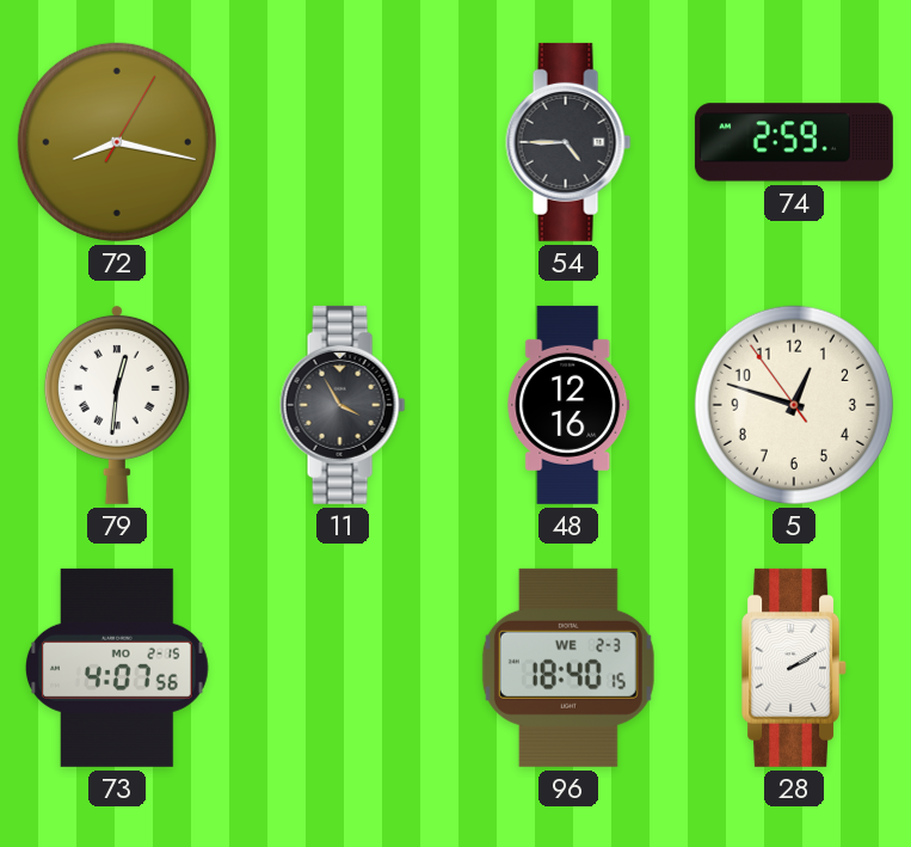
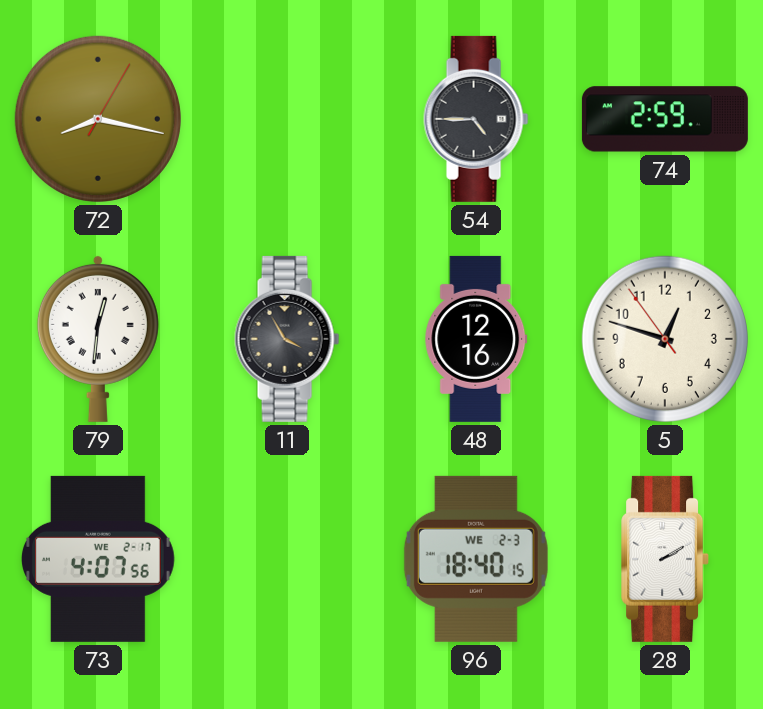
73 date: MO 2-15 -> WE 2-17 (98, 559)
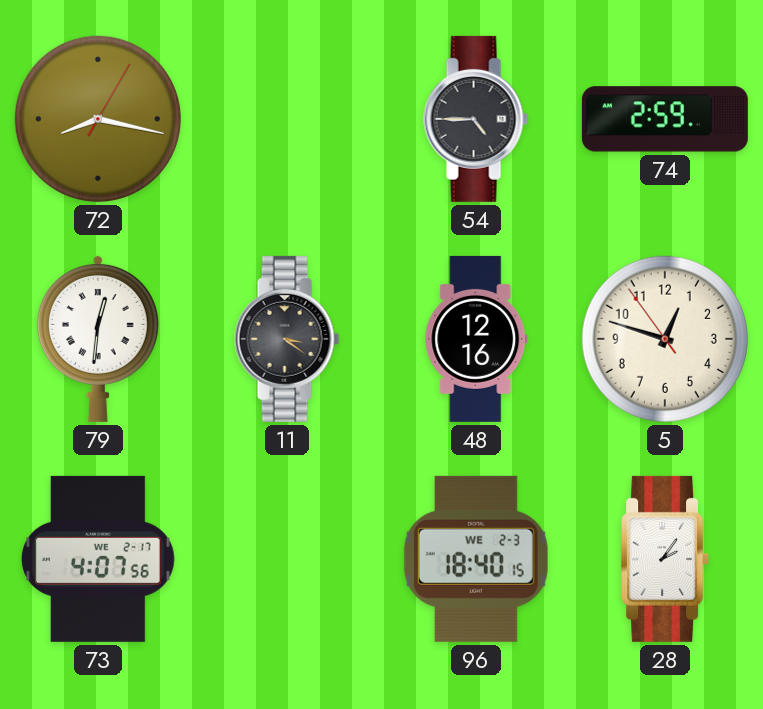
11: 3:55 -> 3:21 (287, 339)
28: 2:10 -> 2:06 (666, 559)
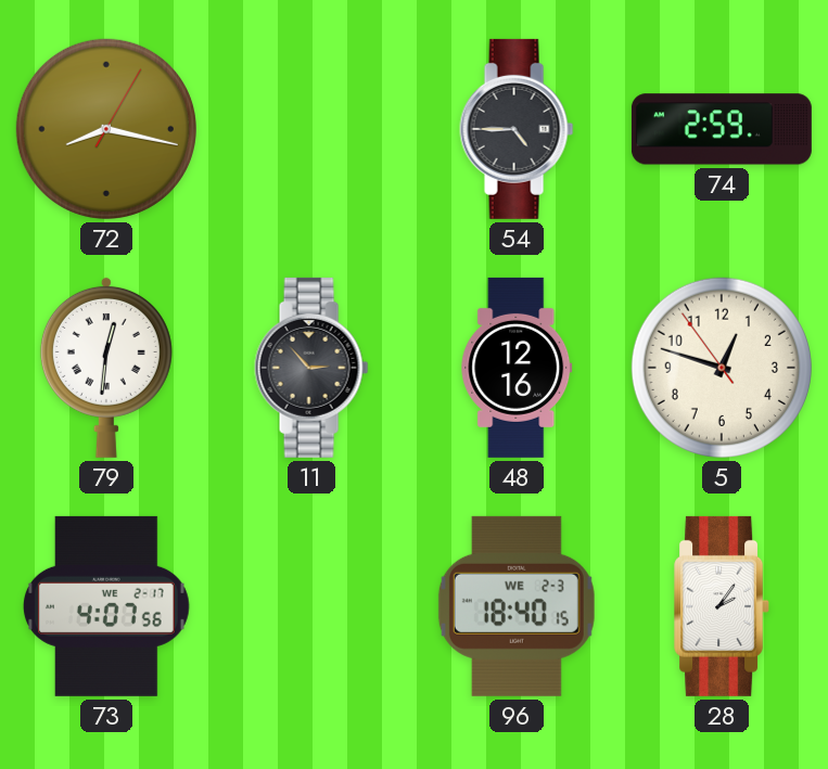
11: 3:21 -> 2:53 (311, 368)
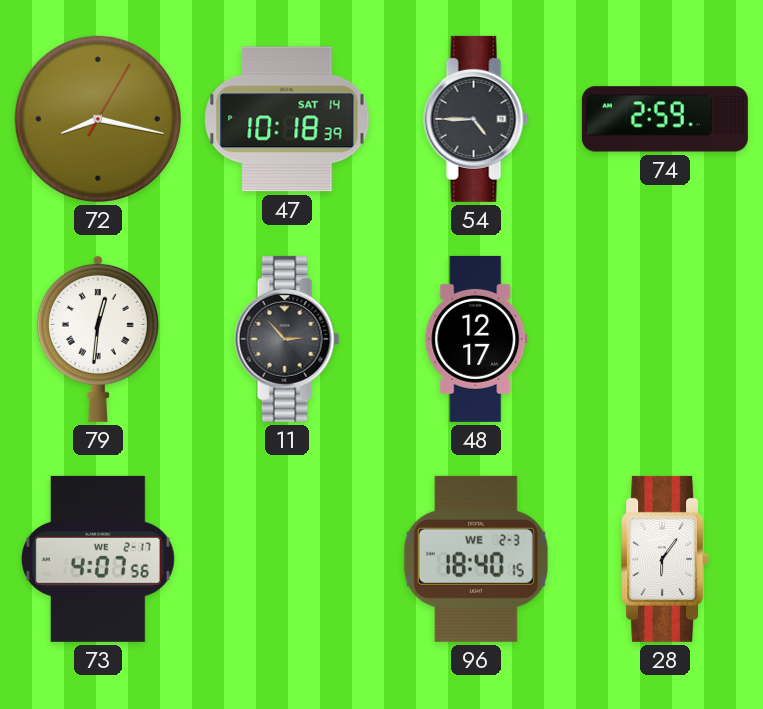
47: none -> 10:18 (287, 119)
48: 12:16 -> 12:17 (476, 339)
5: 12:47 -> none (722, 368)
28: 2:06 -> 6:06 (666, 559)
